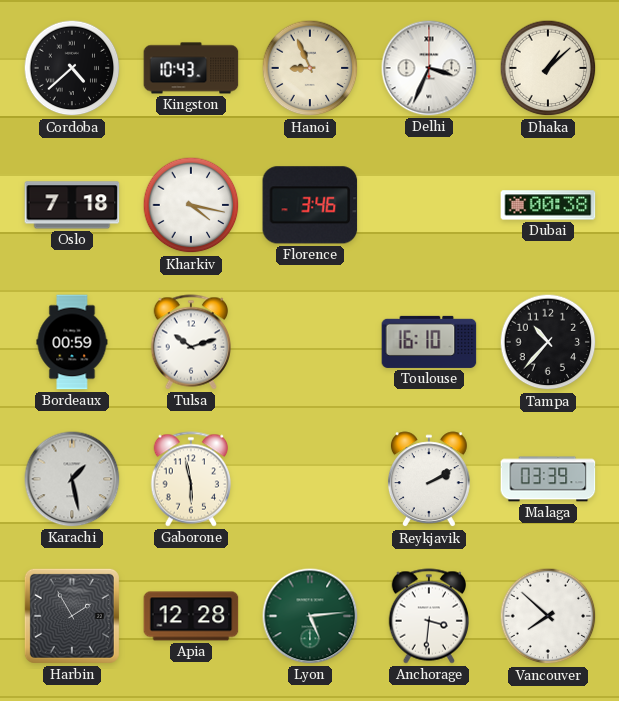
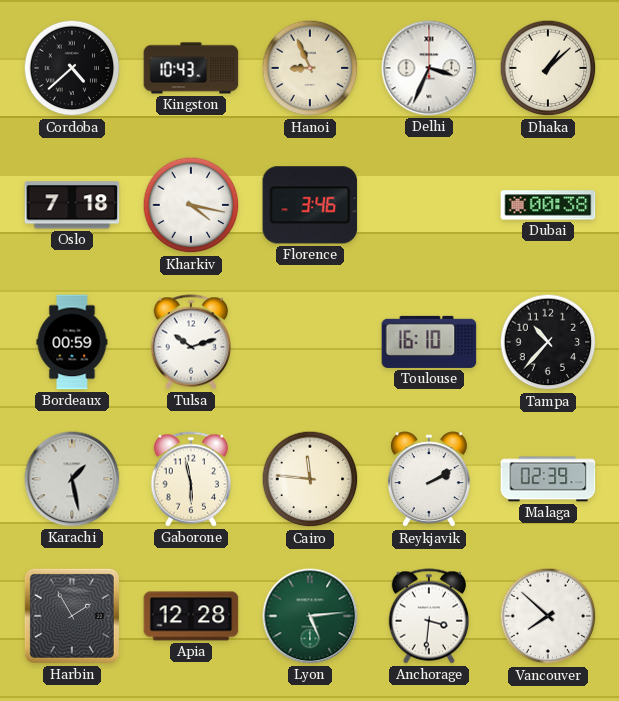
Cairo: none -> 11:46 (310, 479)
Malaga: 03:39 -> 02:39 (548, 479)
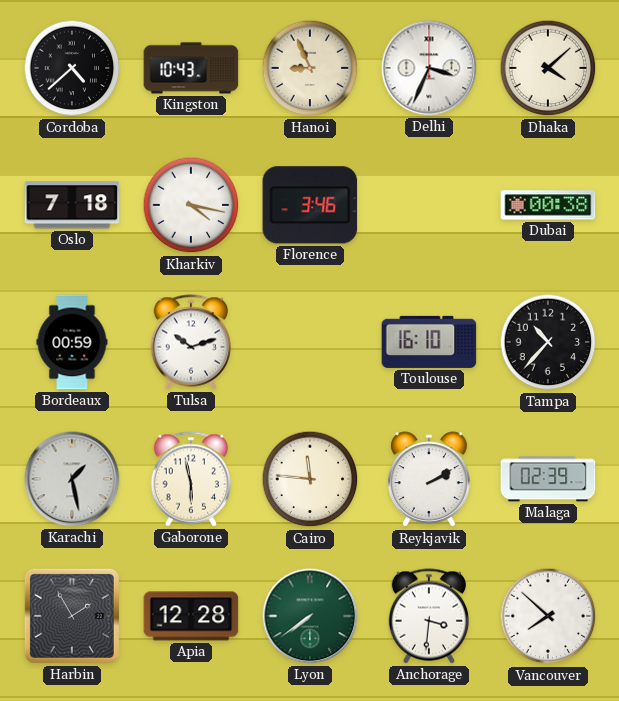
Dhaka: 1:08 -> 4:08 (548, 68)
Lyon: 5:14 -> 7:39 (310, 616)
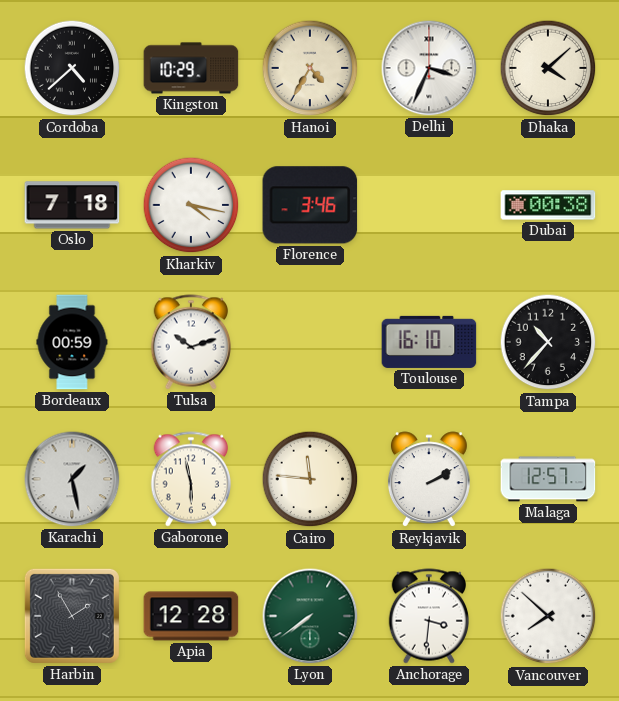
Kingston: 10:43 -> 10:29 (191, 68)
Hanoi: 8:56 -> 4:35 (310, 68)
Malaga: 02:39 -> 12:57 (548, 479)
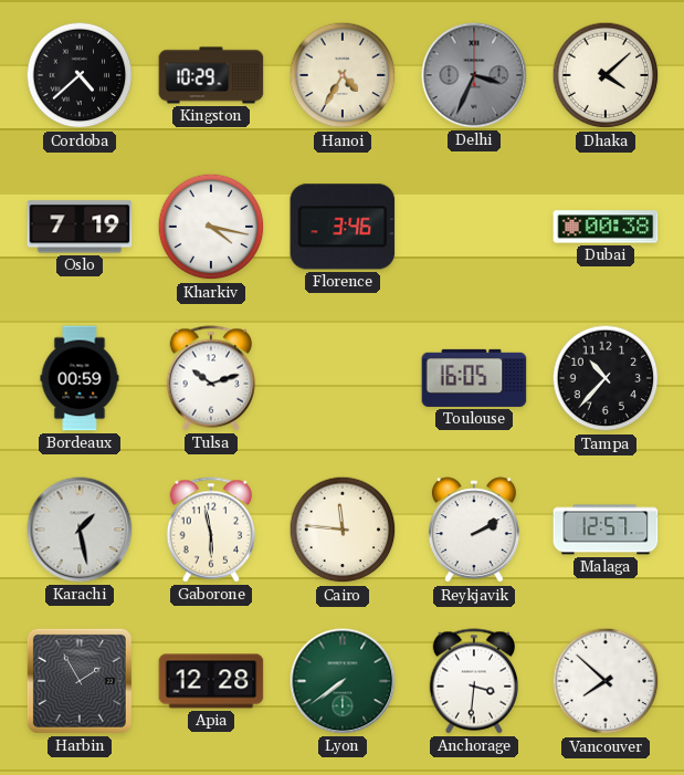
Delhi dial: white -> grey (474, 75)
Oslo: 7:18 -> 7:19 (80, 227)
Toulouse: 16:10 -> 16:05 (474, 378)
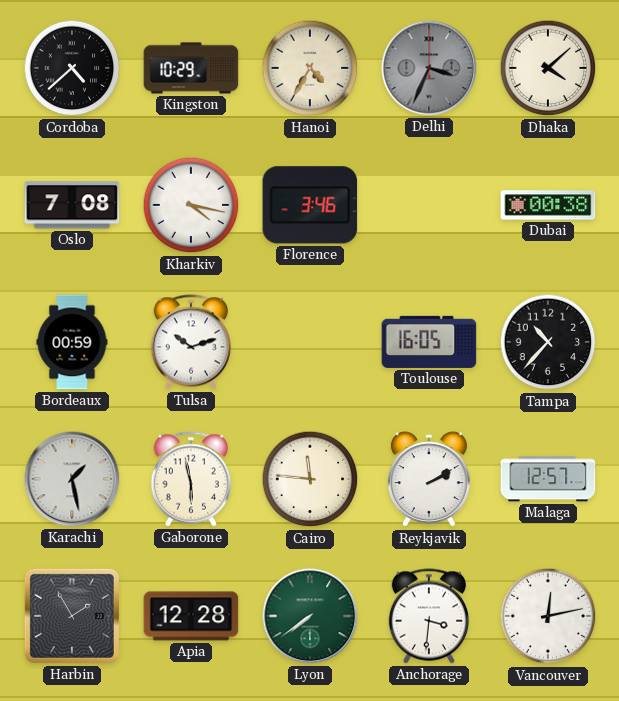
Oslo: 7:19 -> 7:08 (72, 205)
Vancouver: 7:52 -> 12:13 (548, 616)
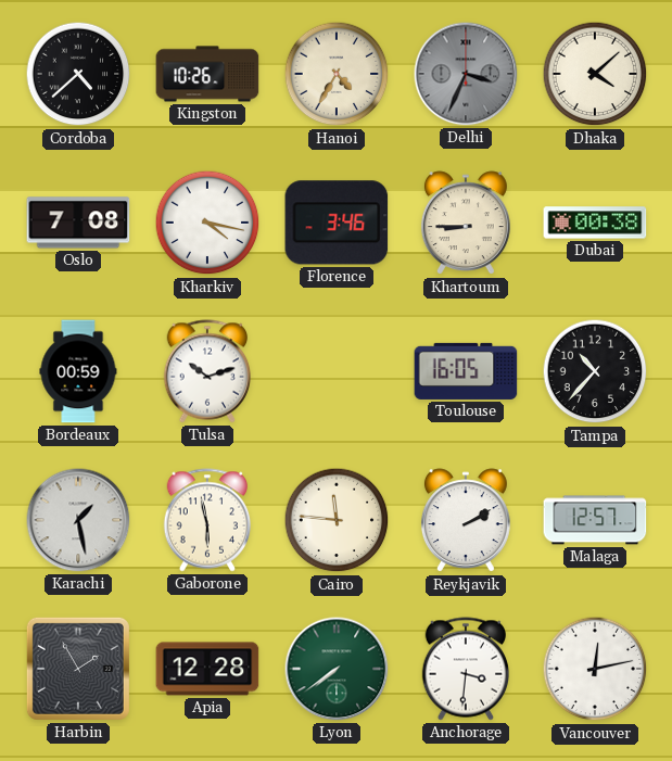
Kingston: 10:29 -> 10:26 (207, 74)
Khartoum: none -> 8:45 (466, 224)
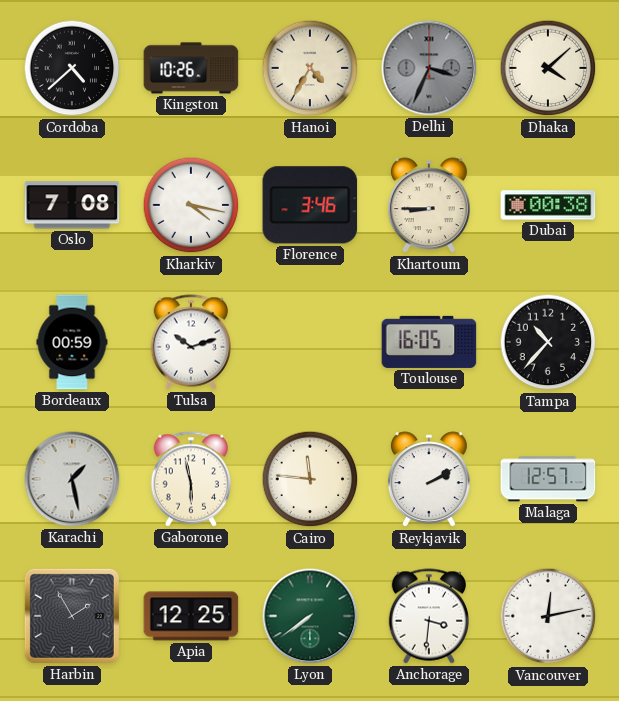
Apia: 12:28 -> 12:25 (191, 616)
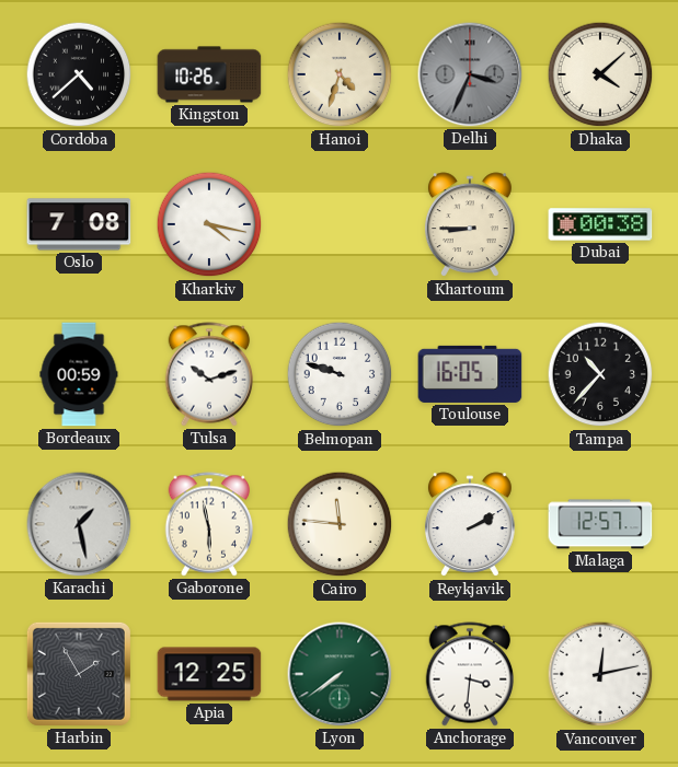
Hanoi: 4:35 -> 4:33 (340, 74)
Florence: 3:46 -> none (310, 205)
Belmopan: none -> 9:48 (340, 374)
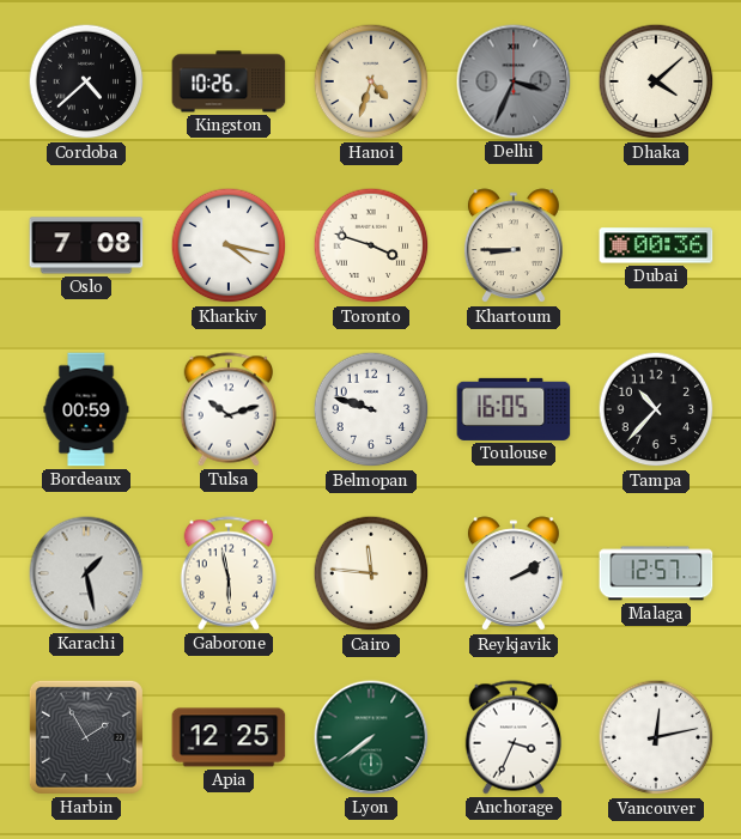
Toronto: none -> 3:48 (371, 245)
Dubai: 00:38 -> 00:36 (656, 245)
Anchorage: 3:31 -> 3:34 (512, 737)
